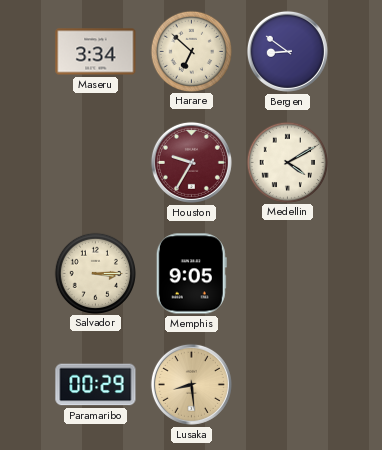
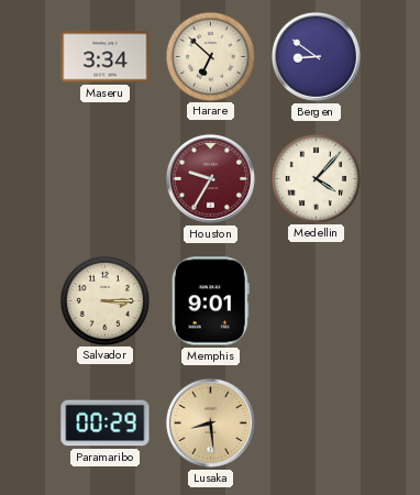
Medellin: 4:10 -> 4:07 (316, 178)
Memphis: 9:05 -> 9:01 (210, 301)
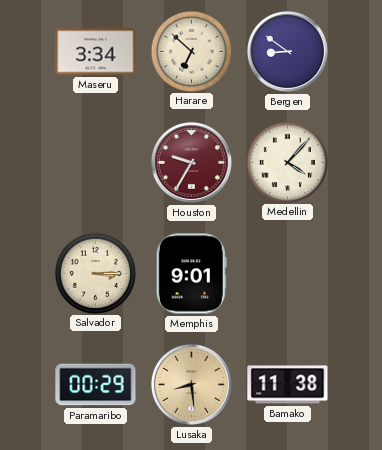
Bamako: none -> 11:38 (288, 385)
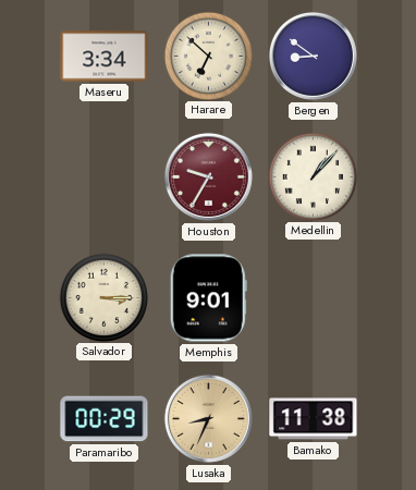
Medellin: 4:07 -> 1:07 (313, 176)
Lusaka: 8:29 -> 8:34 (208, 418)
